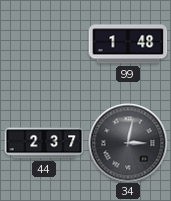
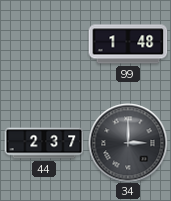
34: 3:02 -> 3:00 (128, 143)
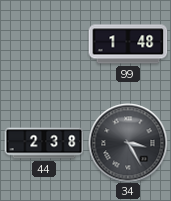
44: 2:37 -> 2:38 (44, 143)
34: 3:00 -> 3:25 (128, 143)
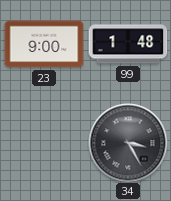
23: none -> 9:00 (44, 44)
44: 2:38 -> none (44, 143)
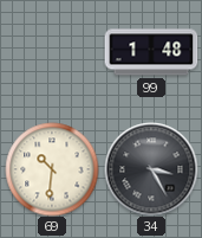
23: 9:00 -> none (44, 44)
69: none -> 10:31 (52, 169)
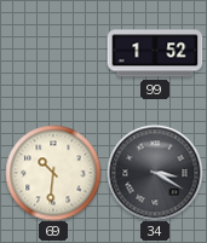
99: 1:48 -> 1:52 (155, 53)
34: 3:25 -> 3:20 (155, 173)
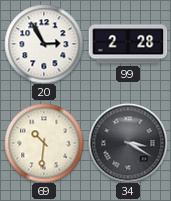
20: none -> 2:55 (44, 44)
99: 1:52 -> 2:28 (128, 44)
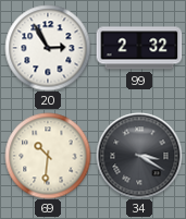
99: 2:28 -> 2:32 (139, 48)
